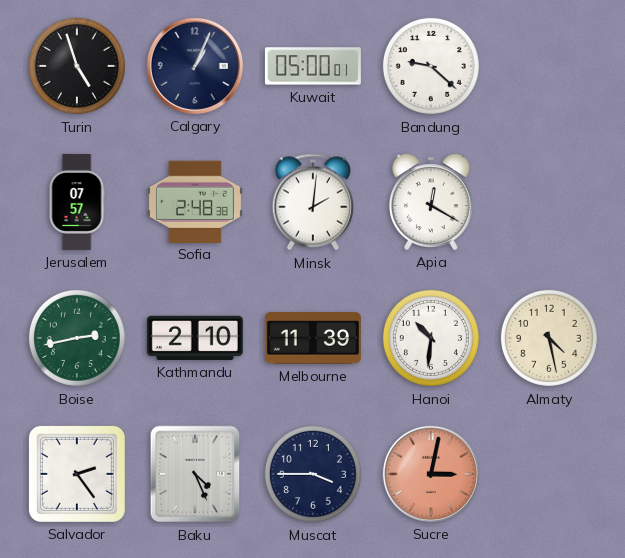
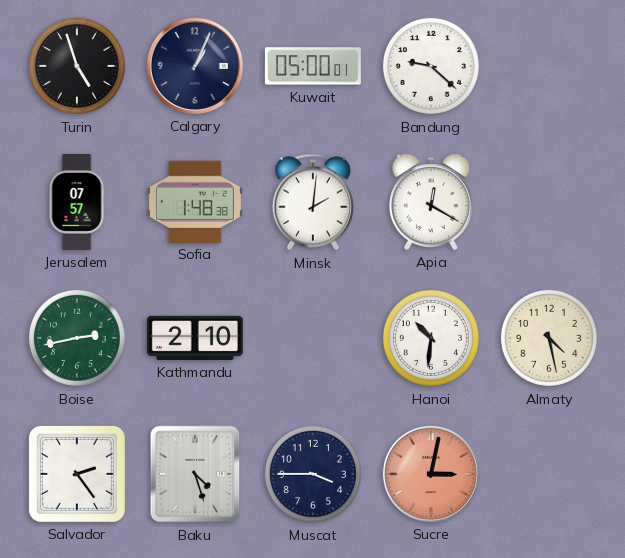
Sofia: 2:48 -> 1:48 (195, 201)
Melbourne: 11:39 -> none (313, 338)
Baku: 4:26 -> 4:27 (195, 474)
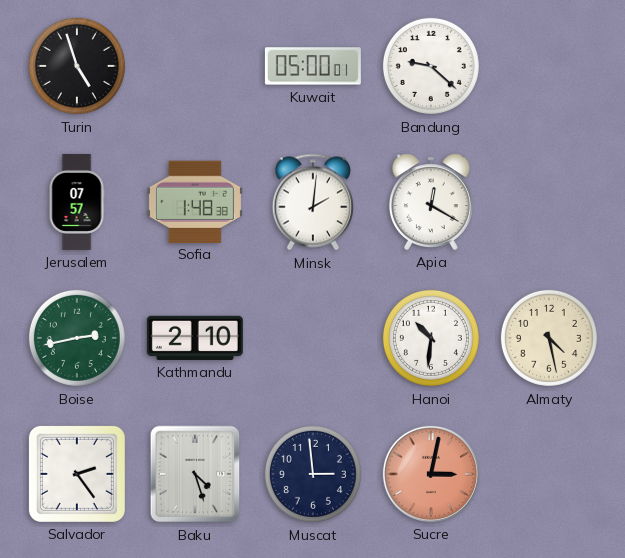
Calgary: 1:04 -> none (195, 66)
Muscat: 3:45 -> 2:59 (313, 474)
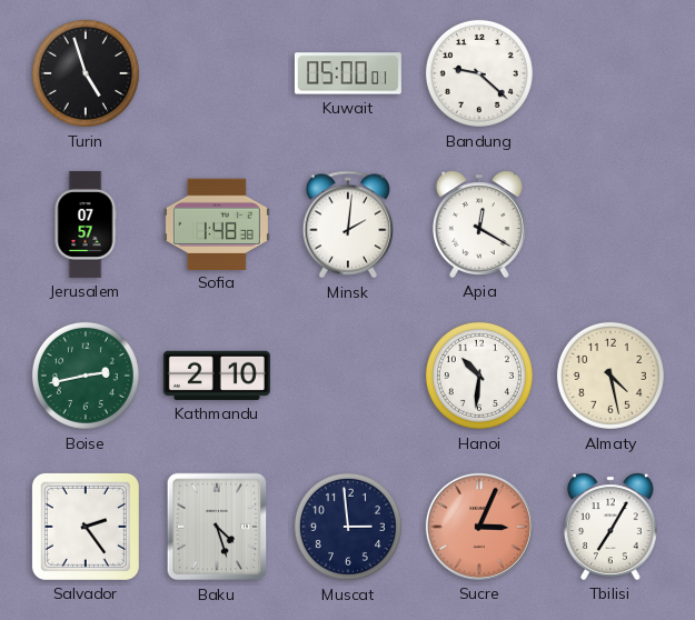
Sucre: 3:02 -> 3:04 (479, 527)
Tbilisi: none -> 7:05 (610, 527)
